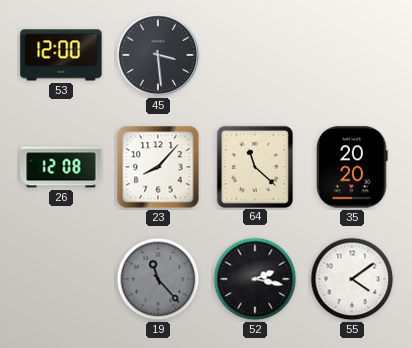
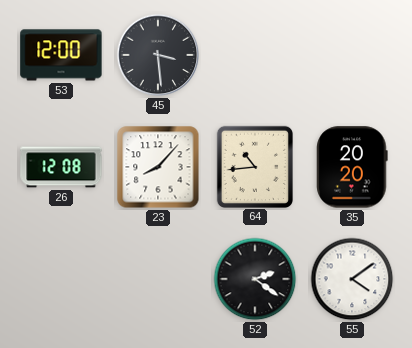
64: 11:22 -> 10:44 (254, 166)
19: 11:23 -> none (158, 279)
52: 2:17 -> 2:21 (255, 279)
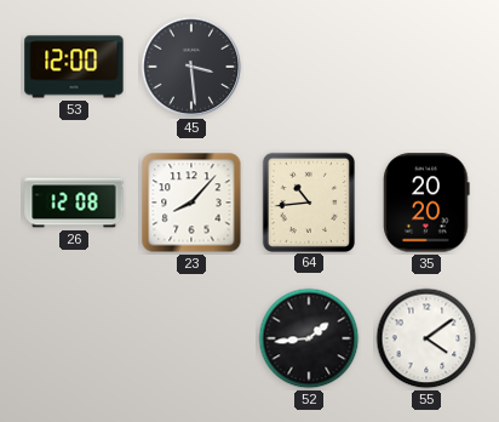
52: 2:21 -> 1:44 (309, 338)
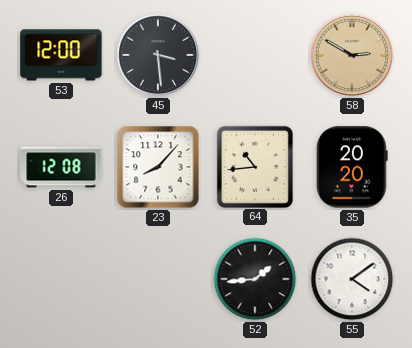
58: none -> 2:50 (352, 55)
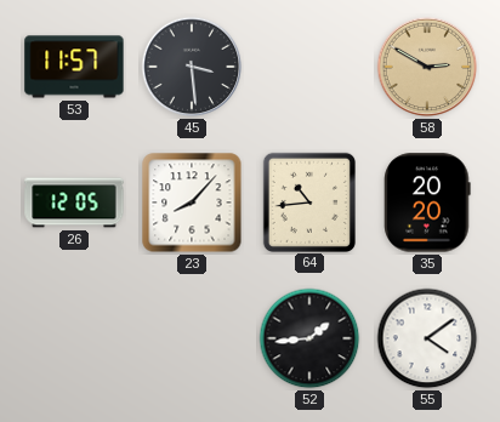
53: 12:00 -> 11:57 (74, 67)
26: 12:08 -> 12:05 (74, 203)
